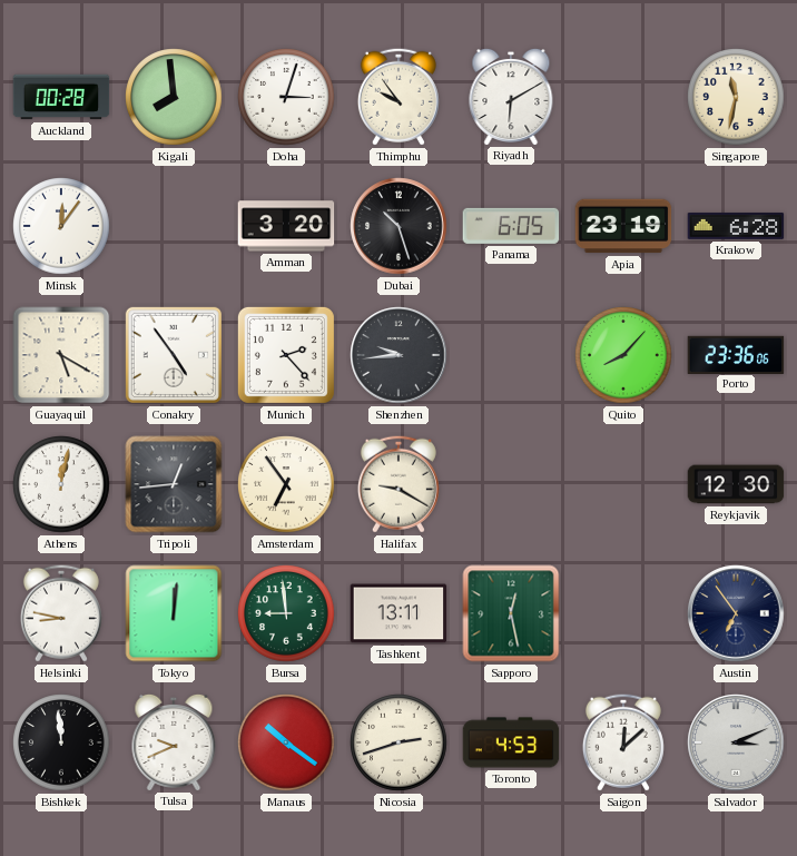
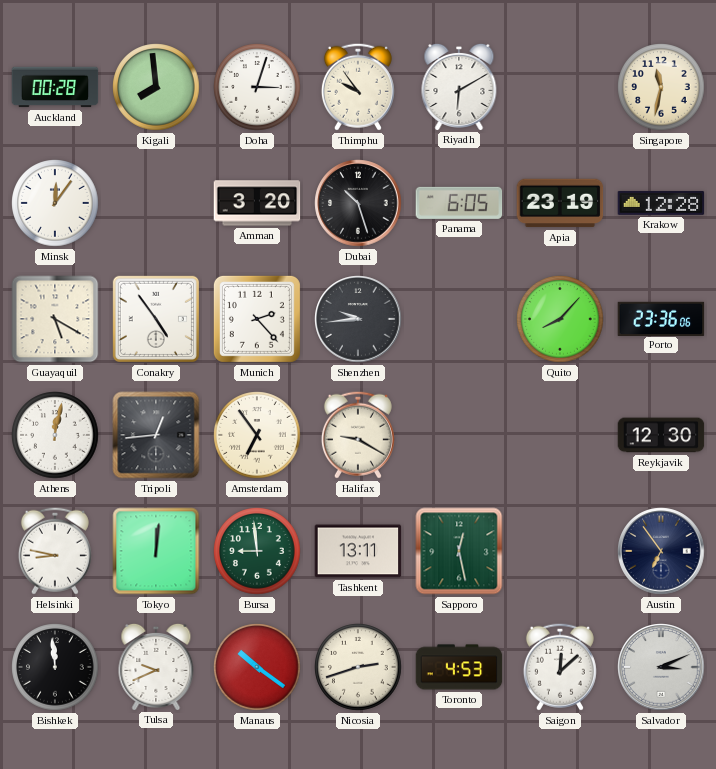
Krakow: 6:28 -> 12:28 (661, 203)
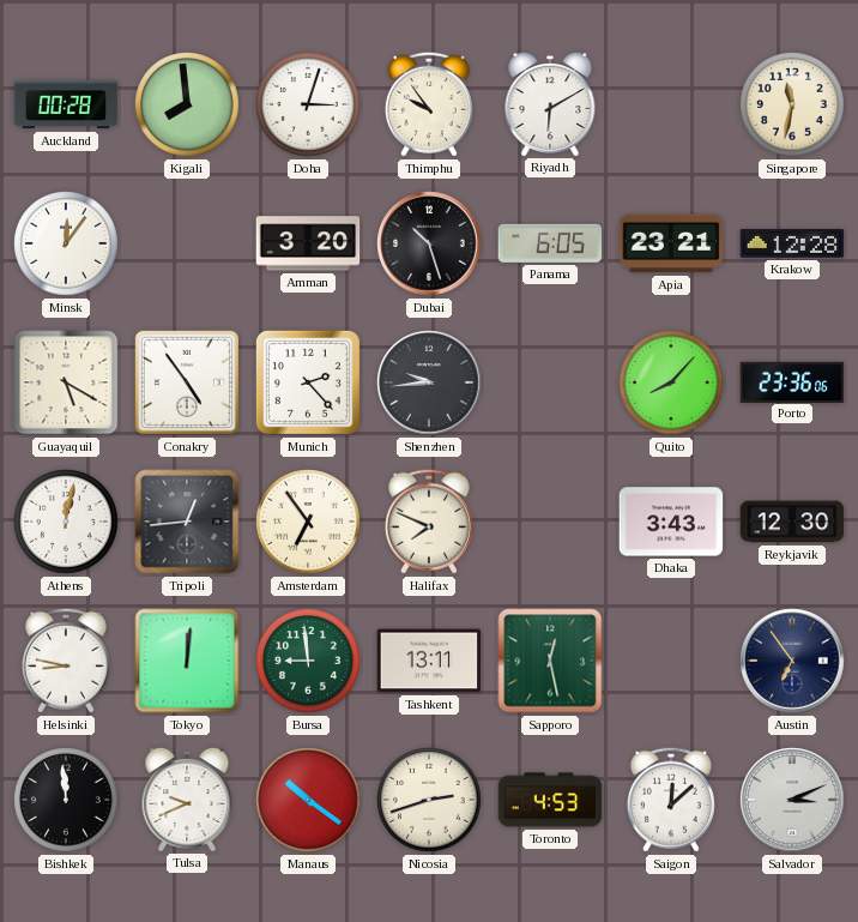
Apia: 23:19 -> 23:21 (671, 243)
Halifax: 9:20 -> 7:49 (429, 522)
Dhaka: none -> 3:43 (671, 522)
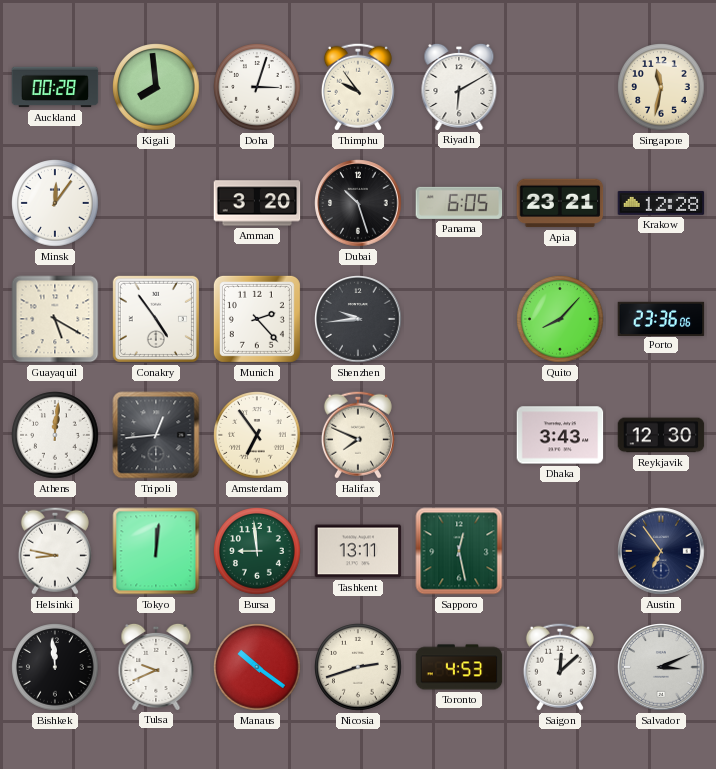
Athens: 12:02 -> 12:01 (55, 435)
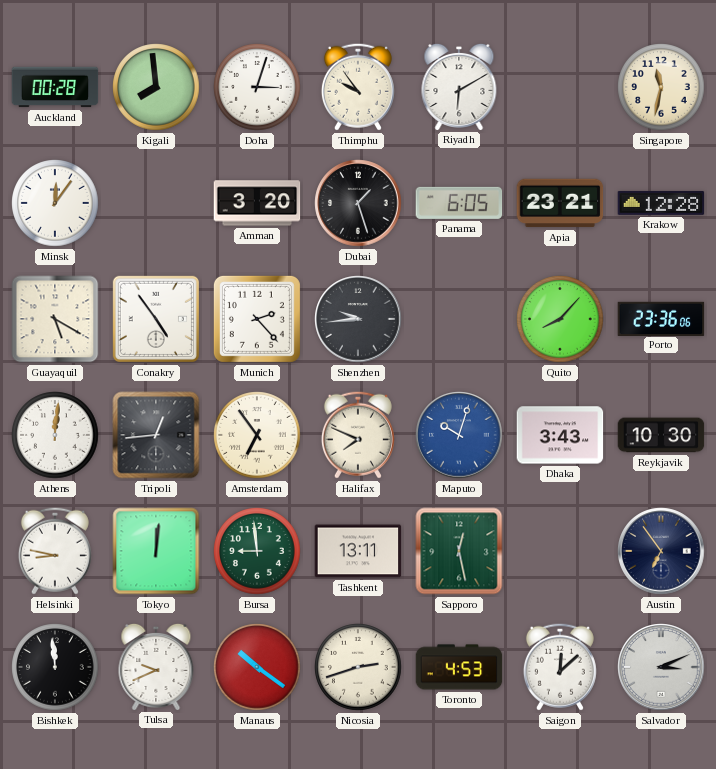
Dubai: 10:27 -> 1:27 (358, 203)
Maputo: none -> 10:03 (459, 435)
Reykjavik: 12:30 -> 10:30 (661, 435)
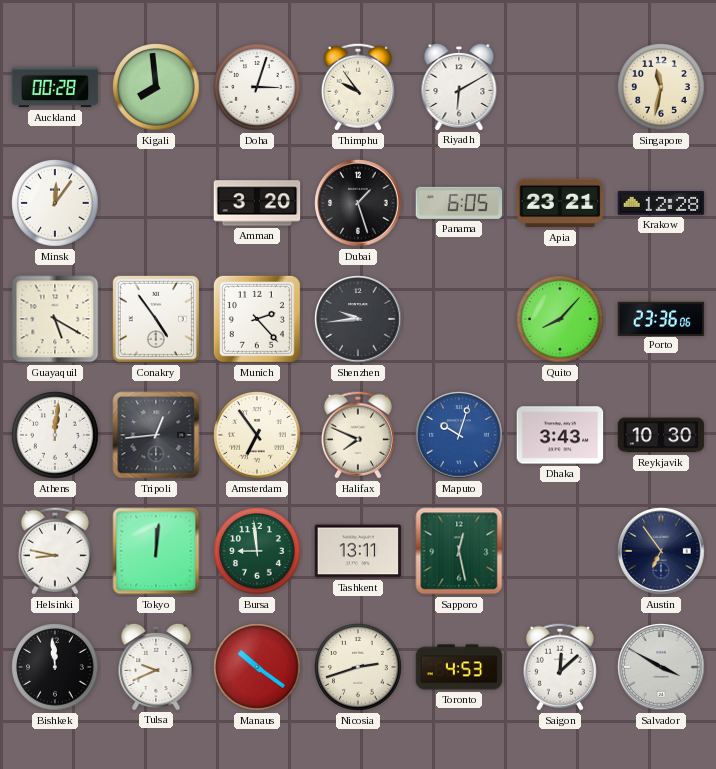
Salvador: 3:11 -> 3:50 (661, 667)
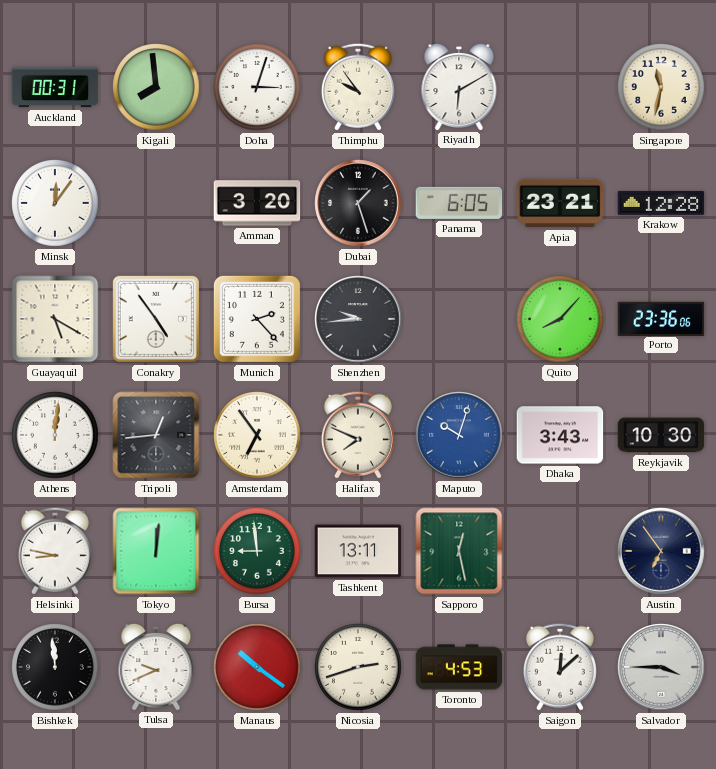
Auckland: 00:28 -> 00:31 (55, 87)
Salvador: 3:50 -> 3:45 (661, 667)
